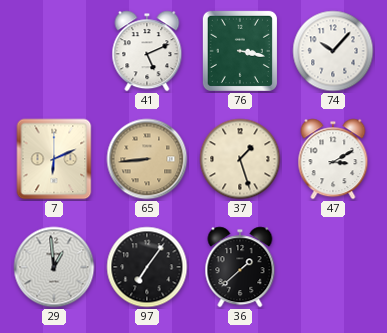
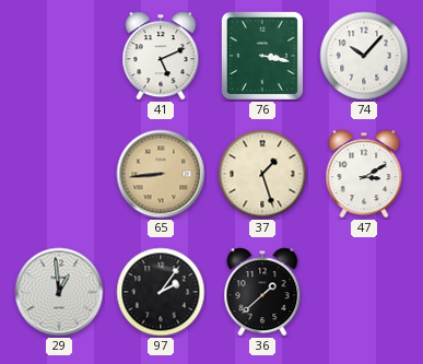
7: 6:11 -> none (54, 159)
97: 7:06 -> 2:06 (161, 292)
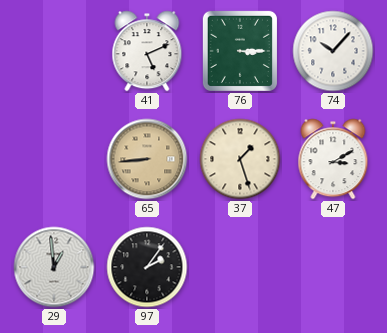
76: 3:17 -> 3:15 (240, 51)
36: 1:38 -> none (262, 292)
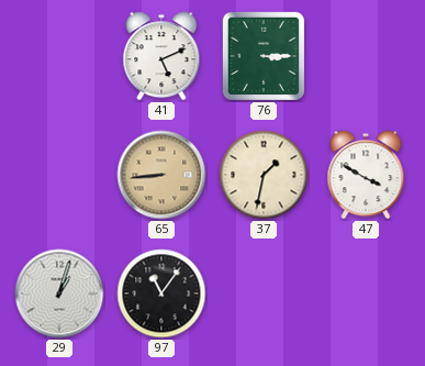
74: 10:07 -> none (333, 51)
37: 1:27 -> 1:32 (264, 175)
47: 3:10 -> 3:50 (366, 175)
29: 12:59 -> 1:03 (59, 293)
97: 2:06 -> 11:06 (161, 293)
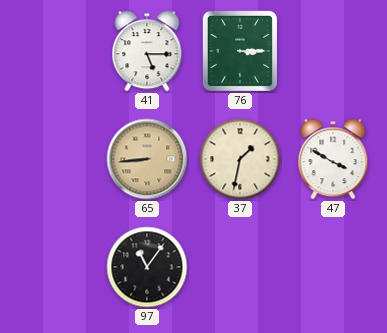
41: 5:11 -> 5:15 (147, 51)
29: 1:03 -> none (59, 293)
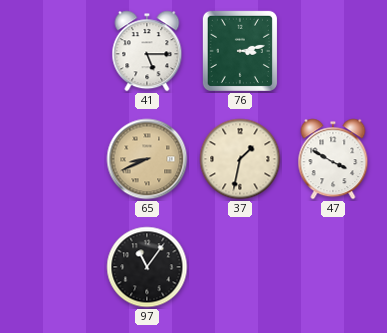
76: 3:15 -> 3:13 (240, 51)
65: 8:44 -> 8:41 (147, 159)
